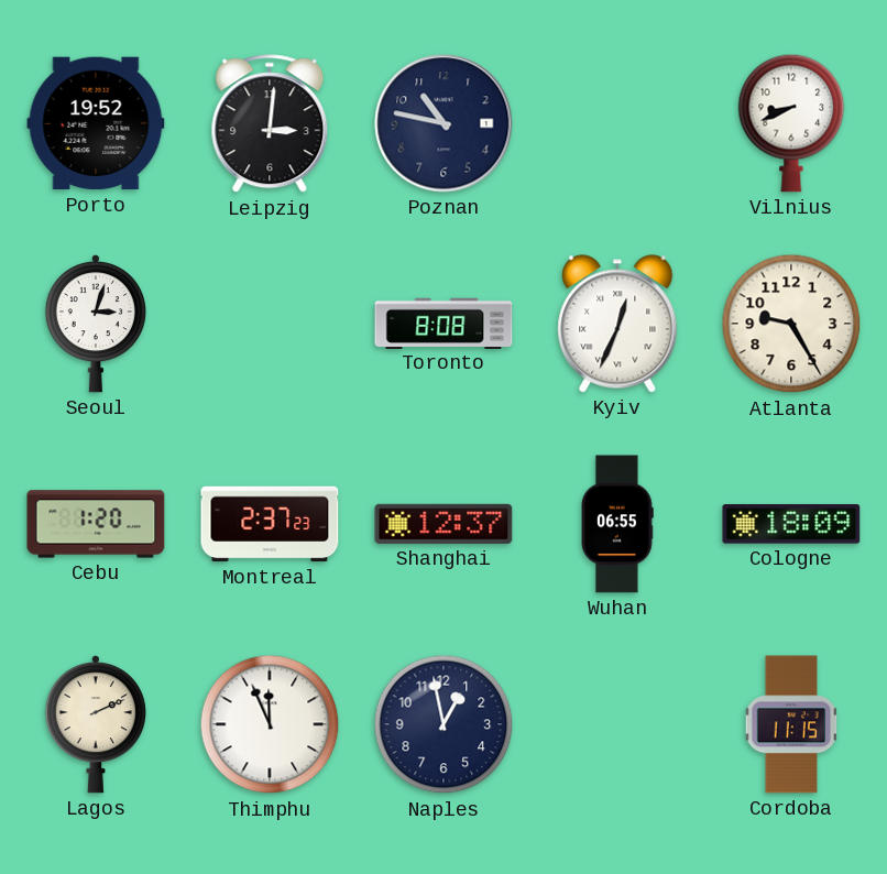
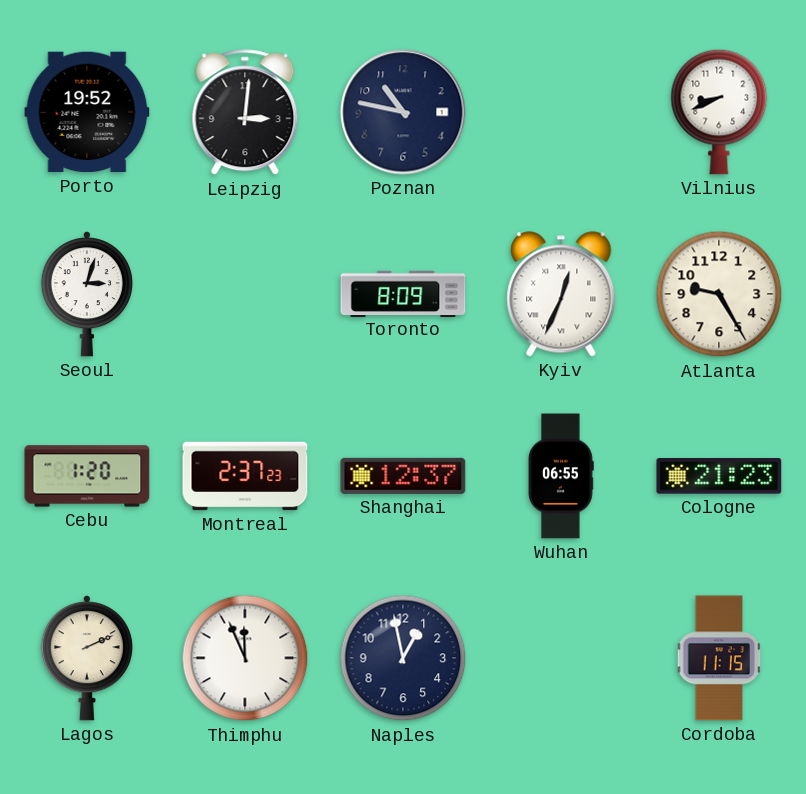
Toronto: 8:08 -> 8:09 (403, 293)
Cologne: 18:09 -> 21:23 (719, 476)
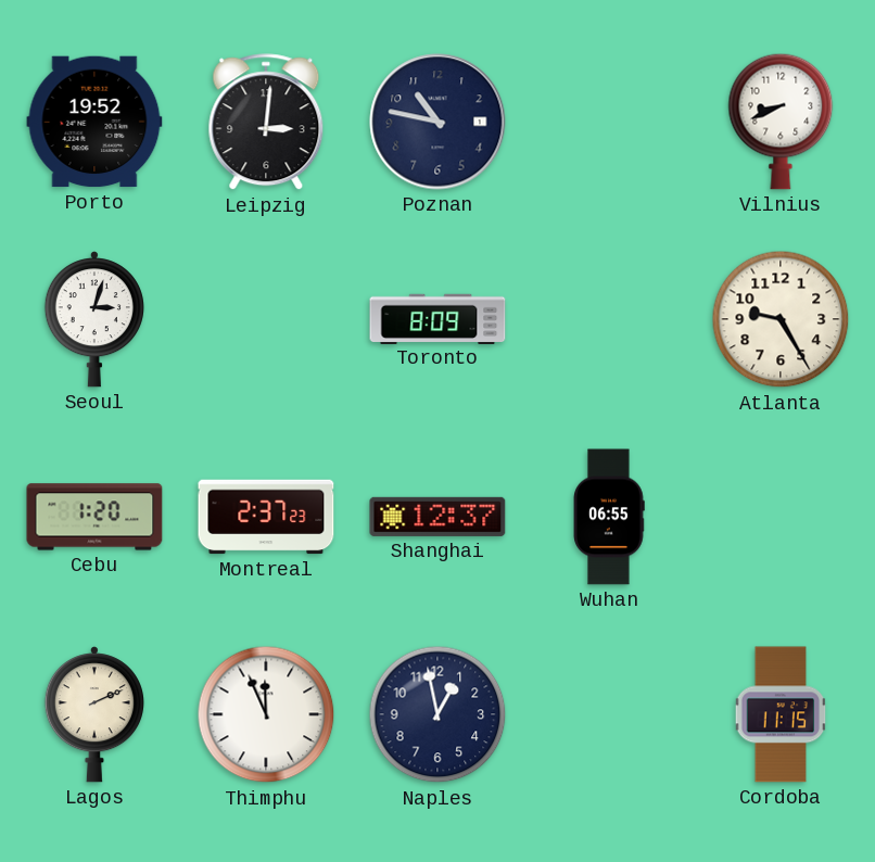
Kyiv: 12:34 -> none (561, 294)
Cologne: 21:23 -> none (719, 476)
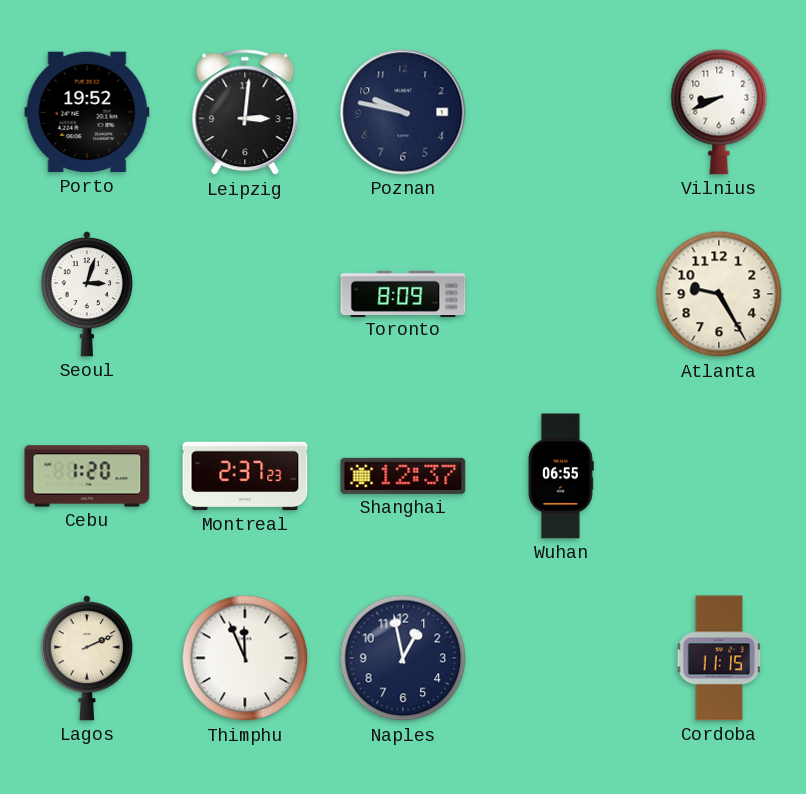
Poznan: 10:47 -> 9:47 (403, 112)
